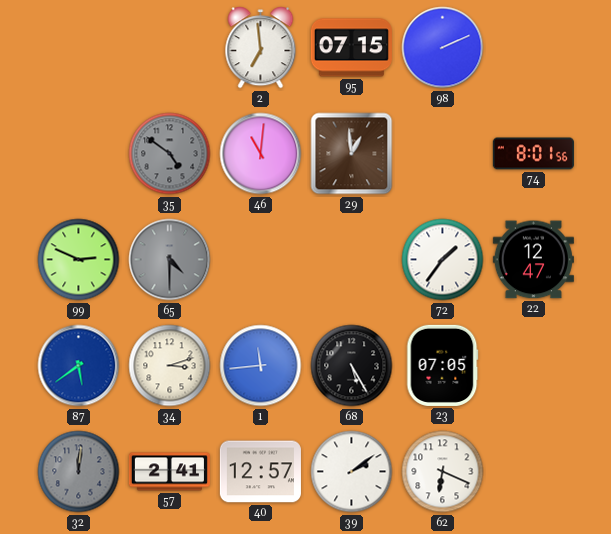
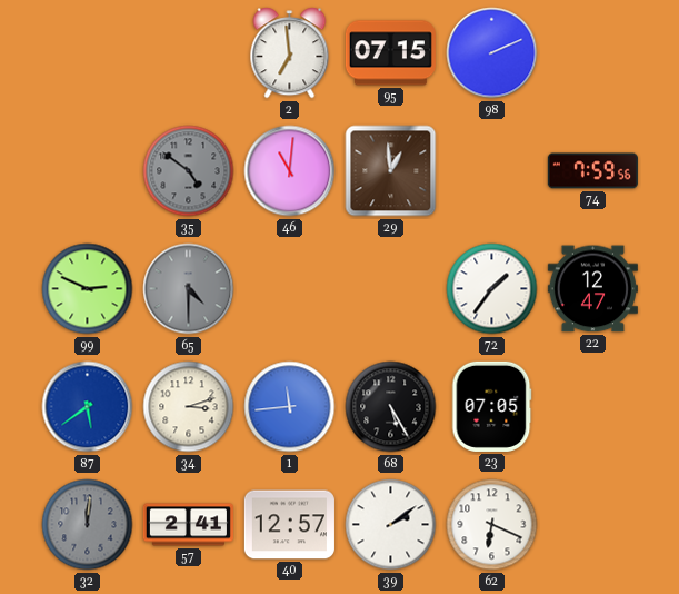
74: 8:01 -> 7:59 (592, 171)
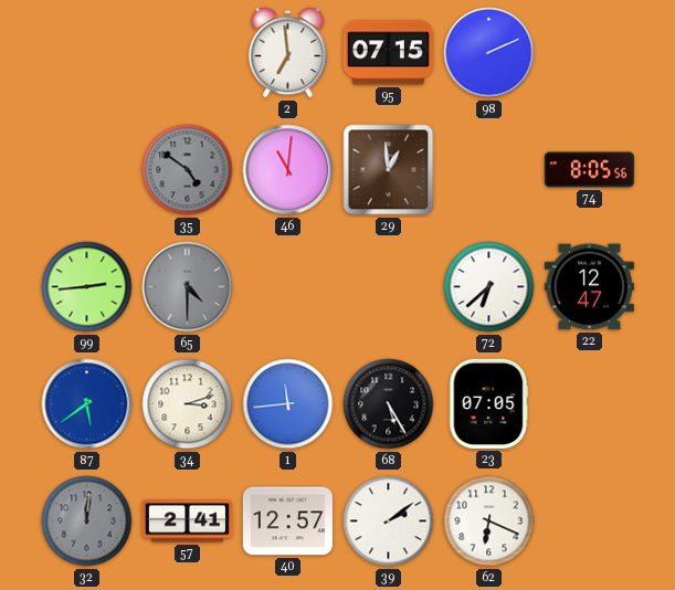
74: 7:59 -> 8:05 (589, 170)
99: 2:49 -> 2:44 (87, 287)
72: 1:36 -> 6:38 (489, 287)
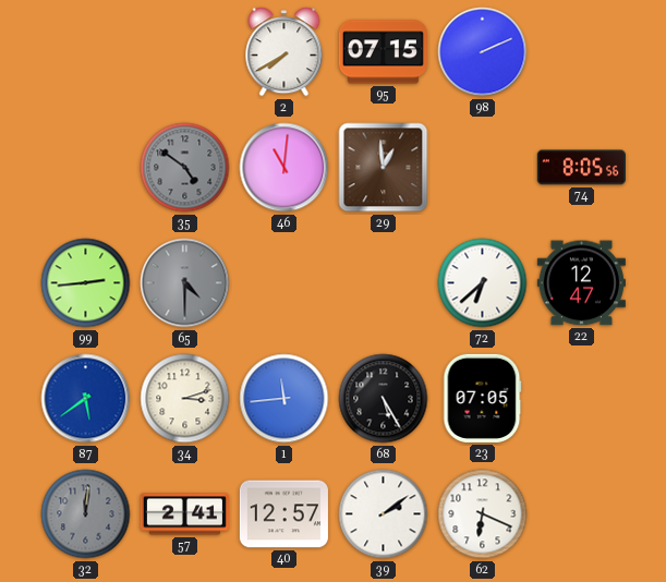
2: 6:59 -> 7:40 (284, 52)
